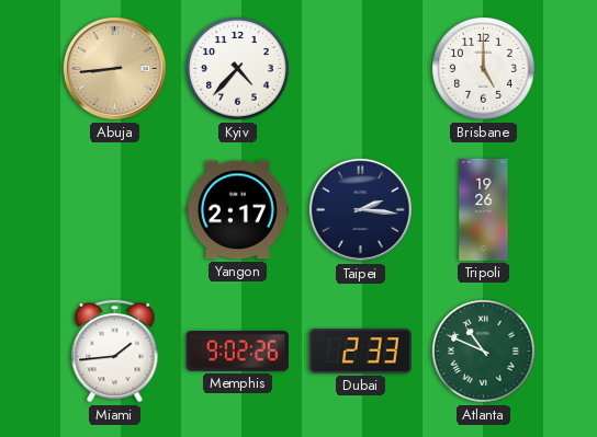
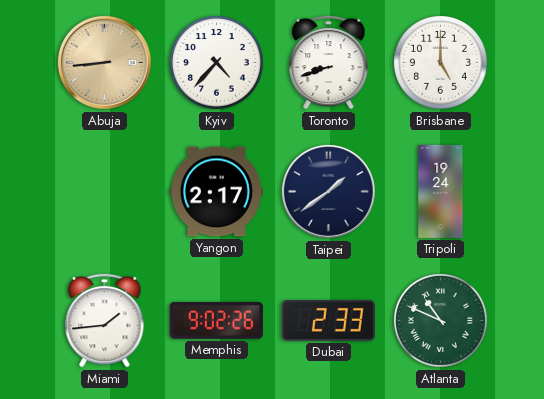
Toronto: none -> 8:42 (329, 62)
Taipei: 2:16 -> 1:39 (328, 191)
Tripoli: 19:26 -> 19:24 (441, 191)
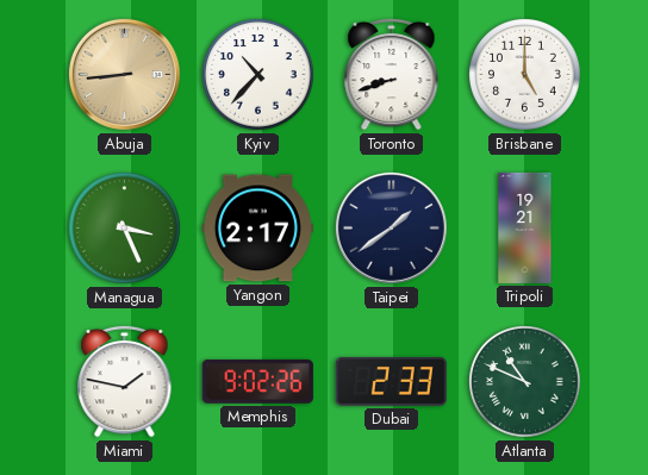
Kyiv: 4:37 -> 10:37 (258, 75)
Managua: none -> 3:26 (125, 229)
Tripoli: 19:24 -> 19:21 (525, 227)
Miami: 1:44 -> 1:47 (125, 381)
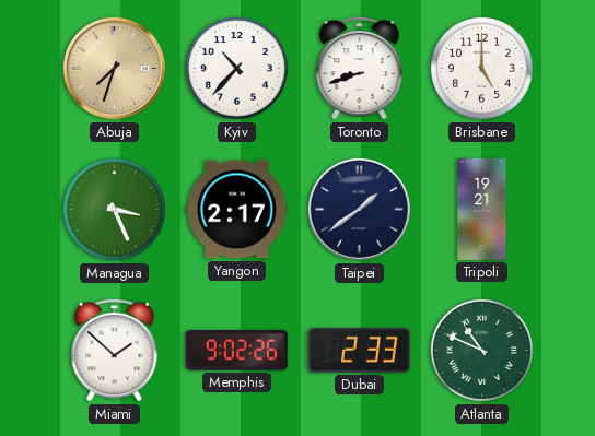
Abuja: 8:44 -> 7:33 (114, 68)
Miami: 1:47 -> 1:52 (115, 350)
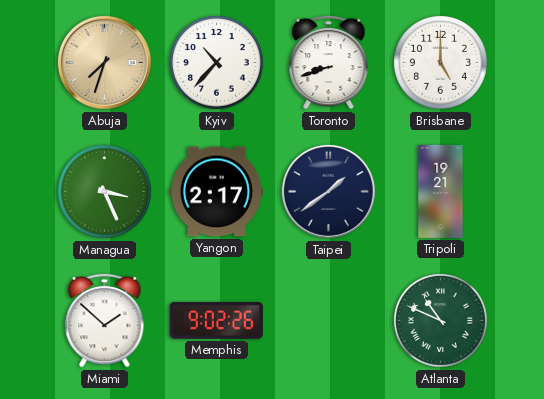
Dubai: 2:33 -> none (359, 350)
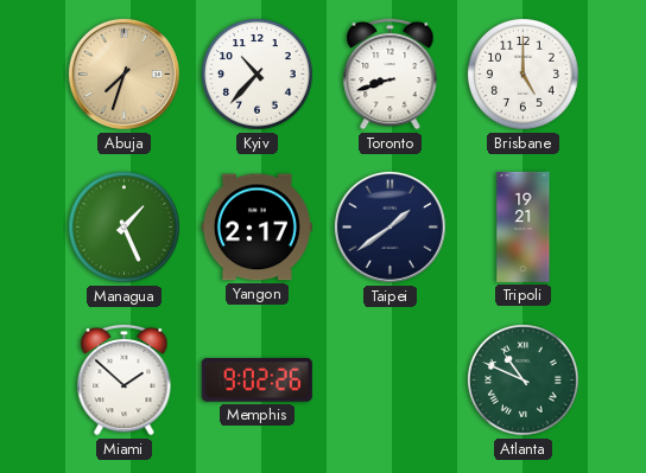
Managua: 3:26 -> 1:26 (125, 228)
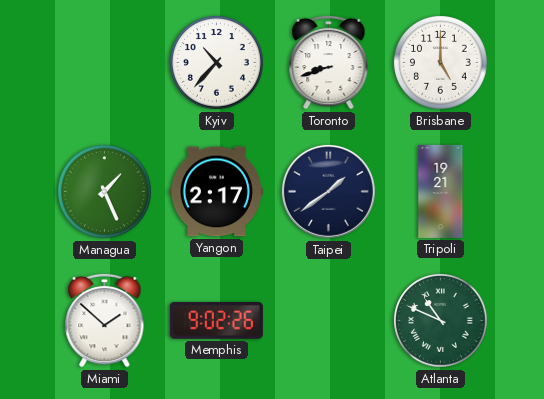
Abuja: 7:33 -> none (123, 73)
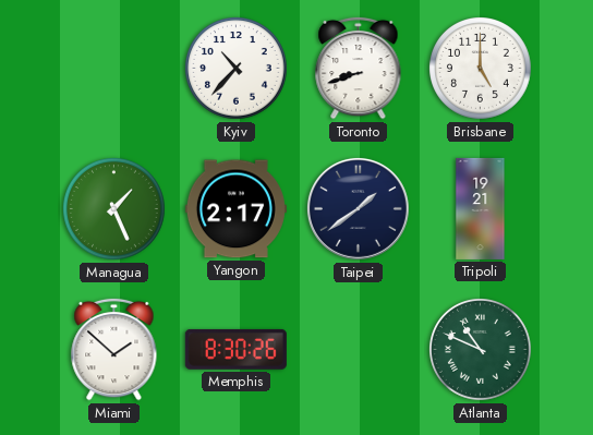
Memphis: 9:02 -> 8:30 (235, 349)
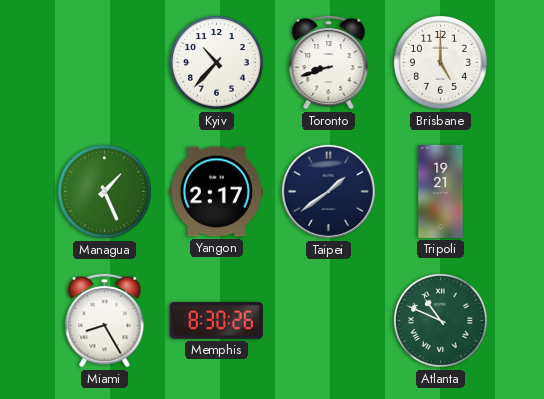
Miami: 1:52 -> 8:25 (105, 320)
